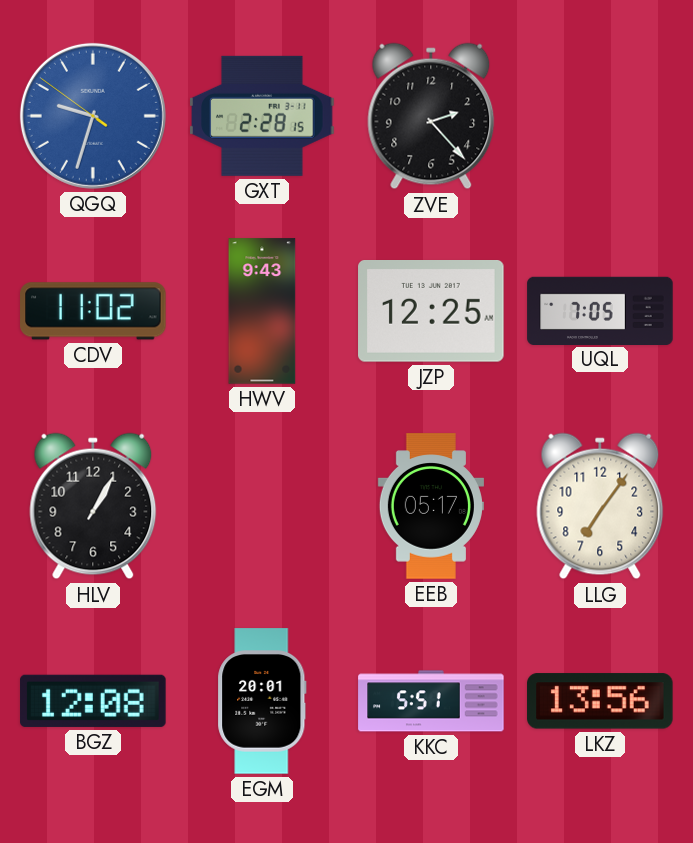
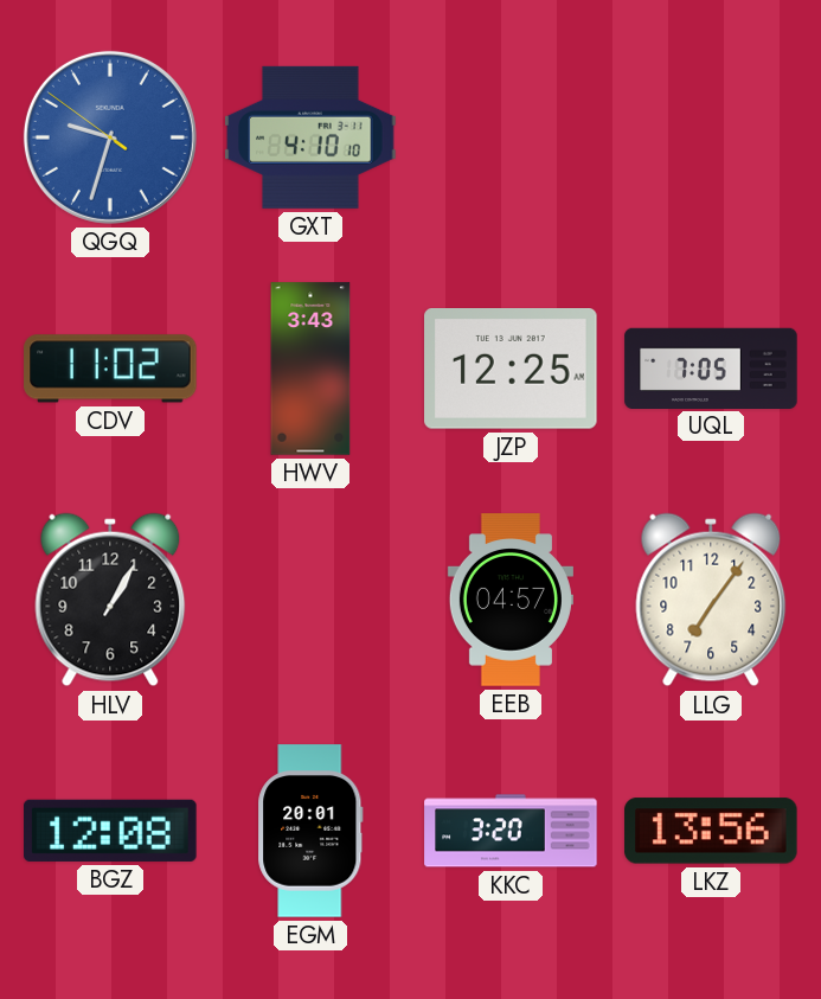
GXT: 2:28 -> 4:10 (310, 137)
ZVE: 2:23 -> none (431, 116)
HWV: 9:43 -> 3:43 (310, 369)
EEB: 05:17 -> 04:57 (511, 600)
KKC: 5:51 -> 3:20 (511, 831)
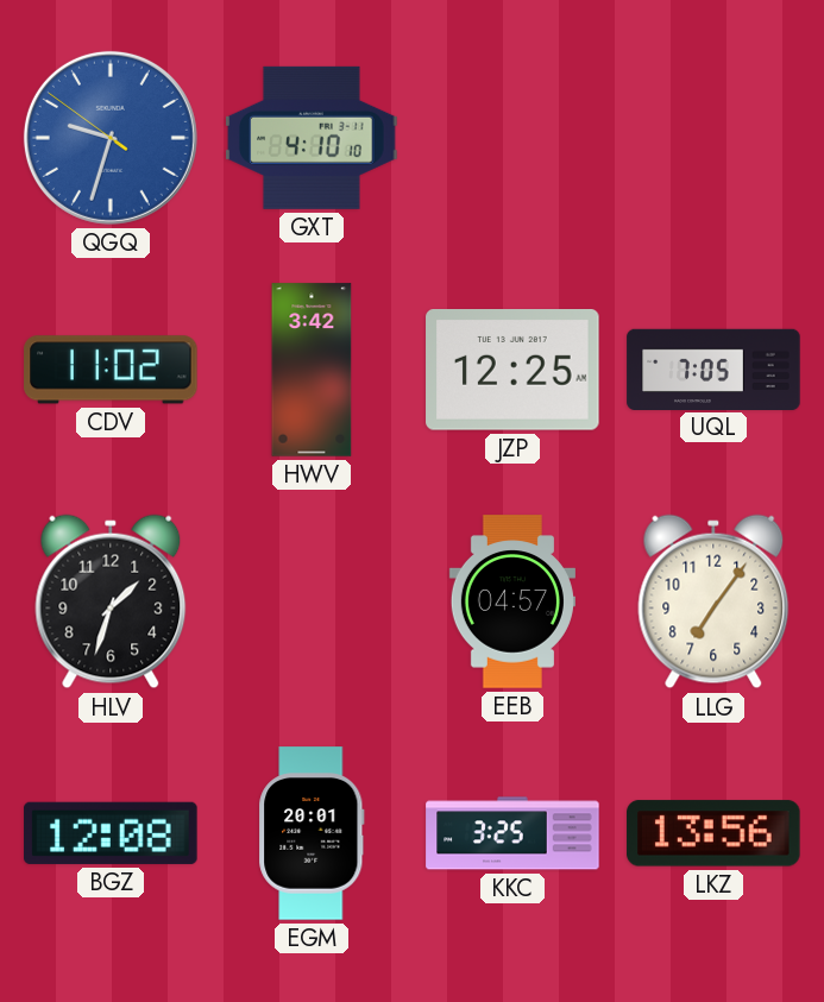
HWV: 3:43 -> 3:42 (312, 370)
HLV: 1:05 -> 1:33 (111, 601)
KKC: 3:20 -> 3:25 (512, 833)
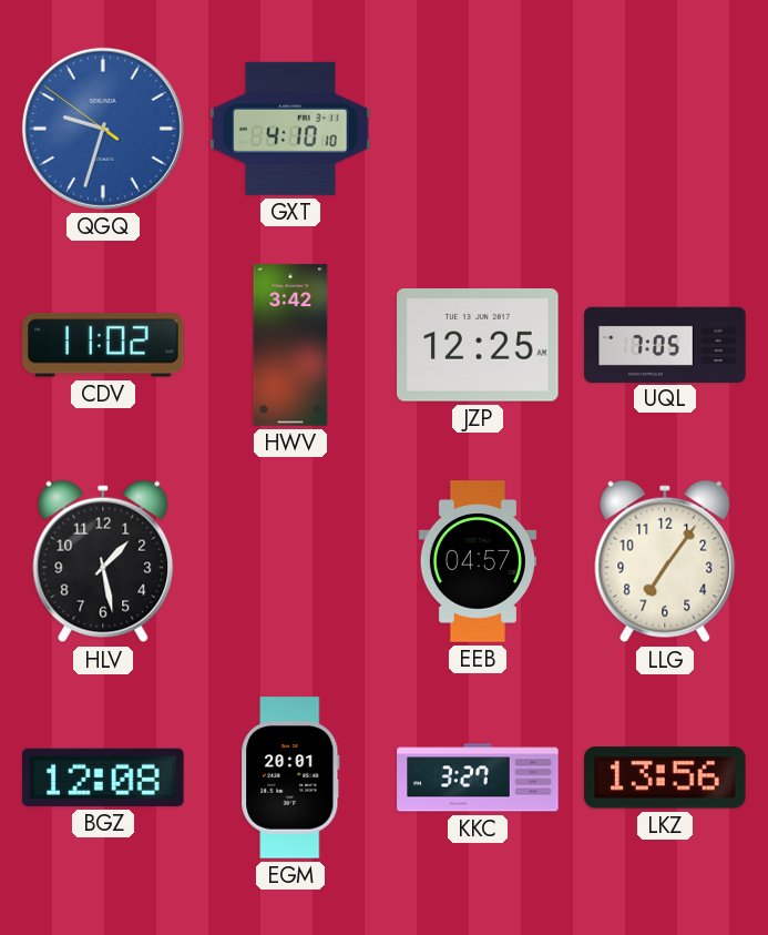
HLV: 1:33 -> 1:28 (103, 561)
KKC: 3:25 -> 3:27 (478, 778)
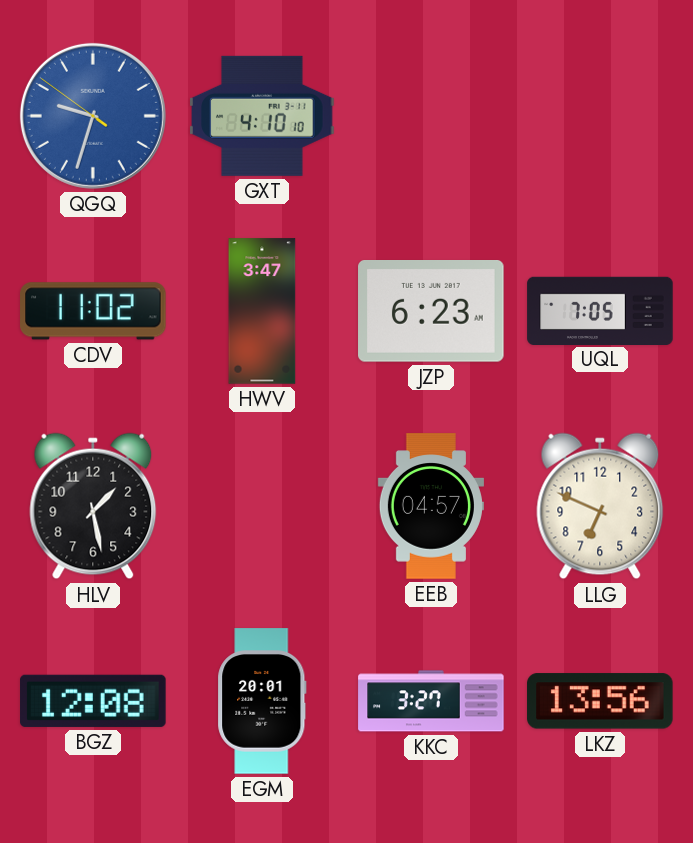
HWV: 3:42 -> 3:47 (262, 311)
JZP: 12:25 -> 6:23 (431, 312)
LLG: 7:06 -> 6:49 (600, 506)
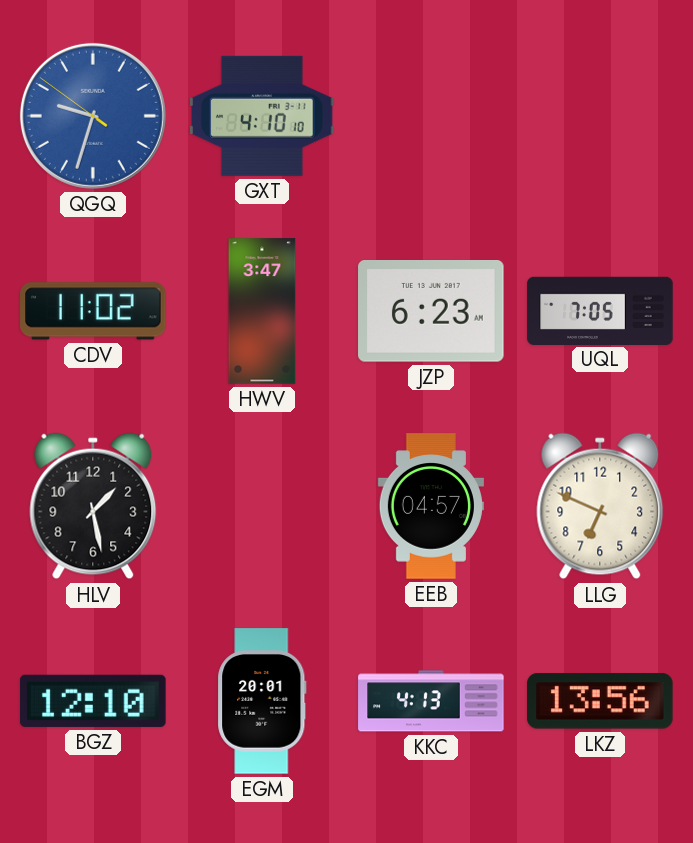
BGZ: 12:08 -> 12:10 (93, 701)
KKC: 3:27 -> 4:13 (431, 701)
